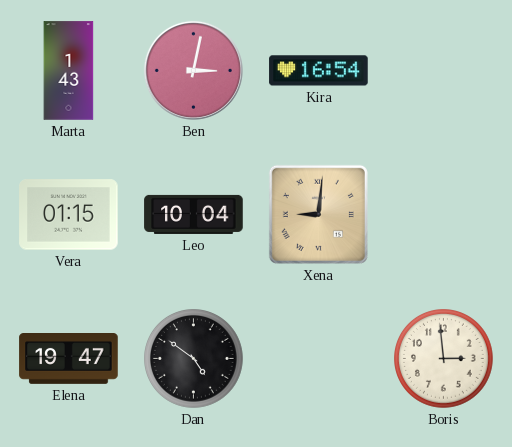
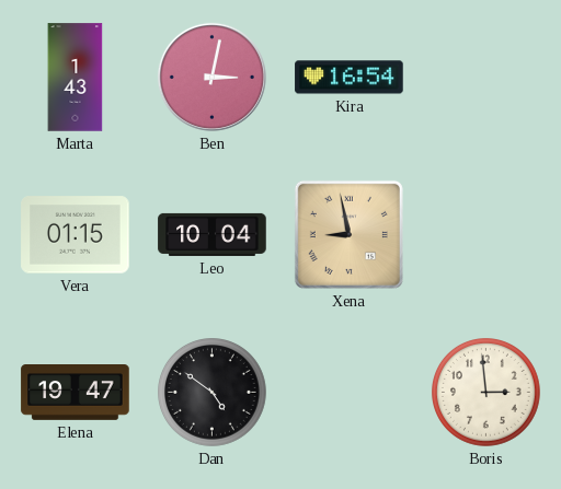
Xena: 9:01 -> 8:58 (348, 234)
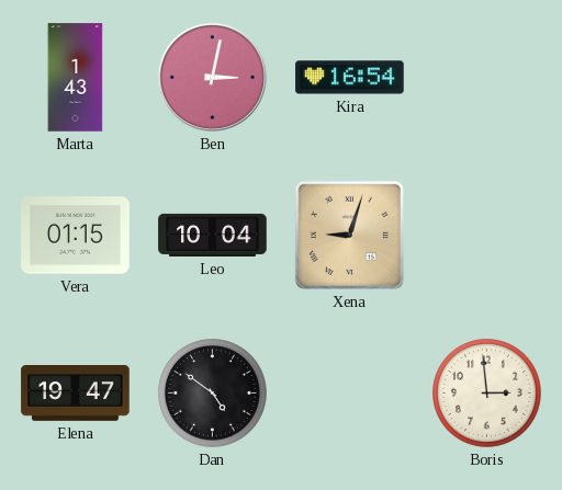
Xena: 8:58 -> 9:03 (349, 235)
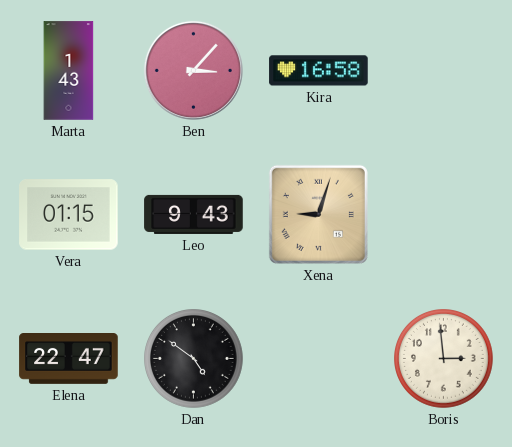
Ben: 3:02 -> 3:07 (193, 70)
Kira: 16:54 -> 16:58 (319, 71)
Leo: 10:04 -> 9:43 (194, 214)
Elena: 19:47 -> 22:47 (69, 359)
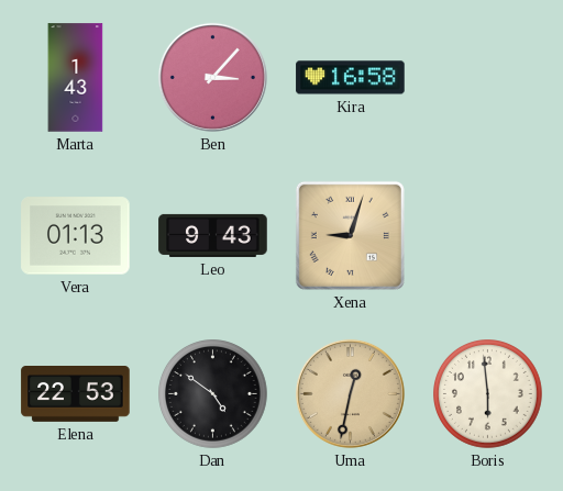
Vera: 01:15 -> 01:13 (76, 236)
Elena: 22:47 -> 22:53 (76, 394)
Uma: none -> 12:32 (350, 393)
Boris: 2:59 -> 5:59 (488, 394)
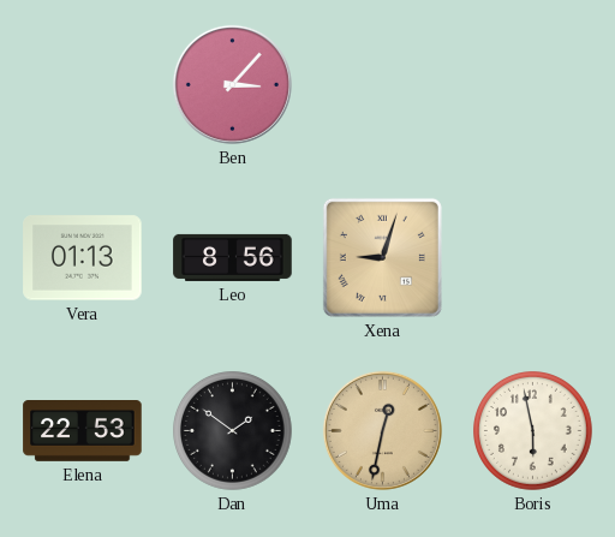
Marta: 1:43 -> none (76, 78)
Kira: 16:58 -> none (351, 78)
Leo: 9:43 -> 8:56 (233, 257)
Dan: 4:51 -> 1:51 (233, 431)
Boris: 5:59 -> 5:58 (533, 431)
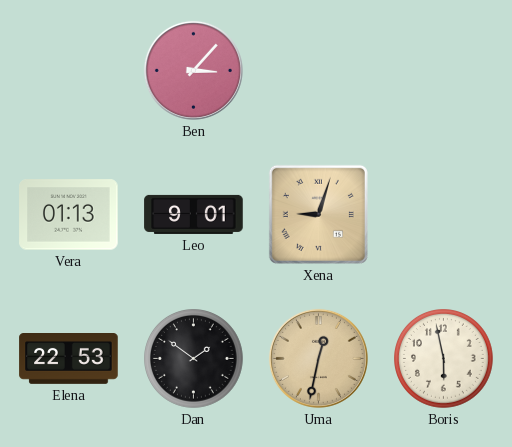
Leo: 8:56 -> 9:01 (194, 214)
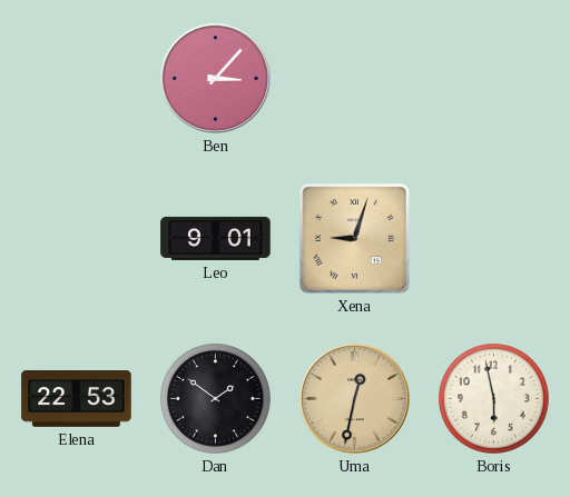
Vera: 01:13 -> none (69, 215)
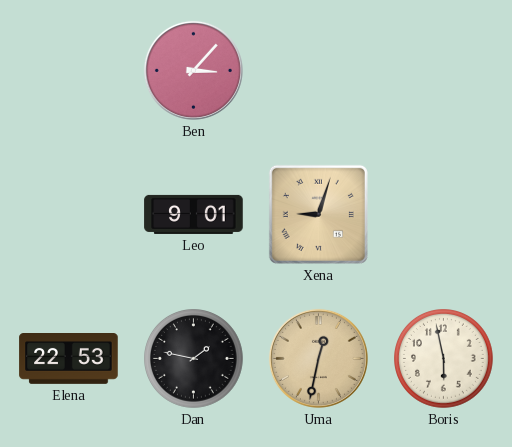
Dan: 1:51 -> 1:47 (194, 359)
